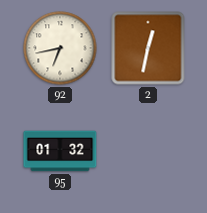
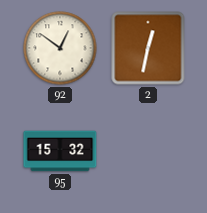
92: 6:43 -> 12:51 (60, 48)
95: 01:32 -> 15:32 (60, 151)
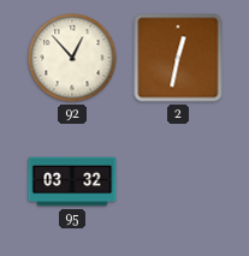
92: 12:51 -> 12:53 (72, 58)
95: 15:32 -> 03:32 (72, 181)
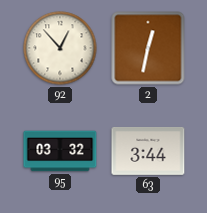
63: none -> 3:44 (148, 151)
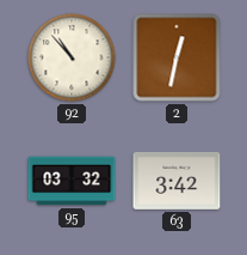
92: 12:53 -> 10:53 (72, 57)
63: 3:44 -> 3:42 (177, 181)
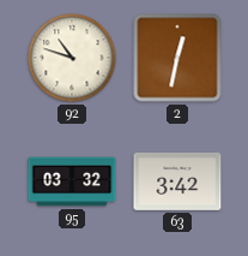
92: 10:53 -> 10:48 (72, 58)
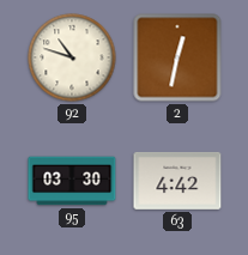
95: 03:32 -> 03:30 (72, 181)
63: 3:42 -> 4:42 (177, 181)
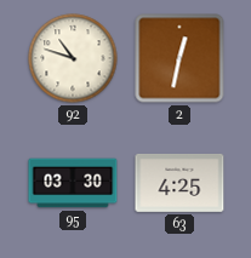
63: 4:42 -> 4:25 (179, 183)
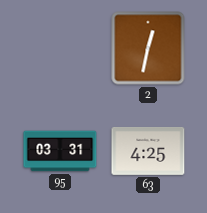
92: 10:48 -> none (73, 58)
95: 03:30 -> 03:31 (60, 151)
